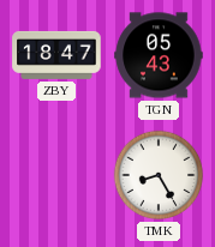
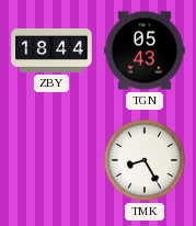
ZBY: 18:47 -> 18:44 (51, 50)
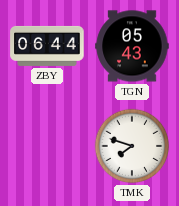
ZBY: 18:44 -> 06:44 (47, 46)
TMK: 8:25 -> 7:48 (132, 146)
